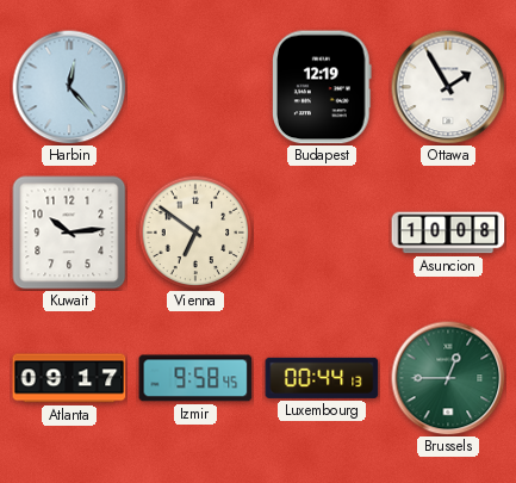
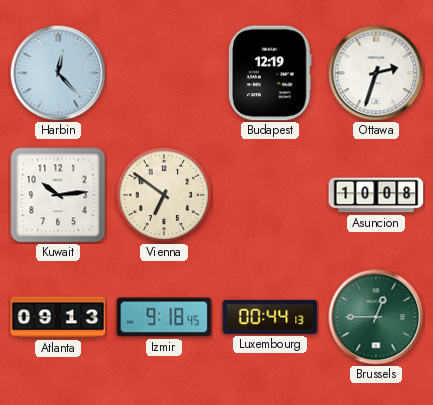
Ottawa: 1:55 -> 2:33 (376, 73)
Atlanta: 09:17 -> 09:13 (58, 317)
Izmir: 9:58 -> 9:18 (164, 317)
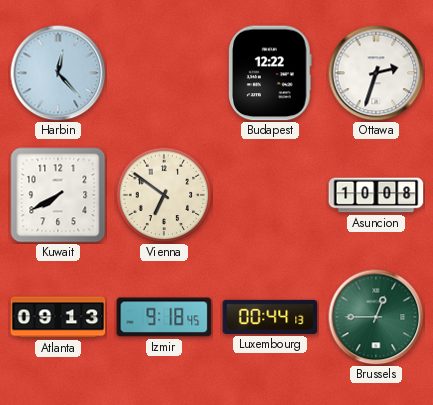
Budapest: 12:19 -> 12:22 (271, 73)
Kuwait: 10:14 -> 7:40 (58, 195)
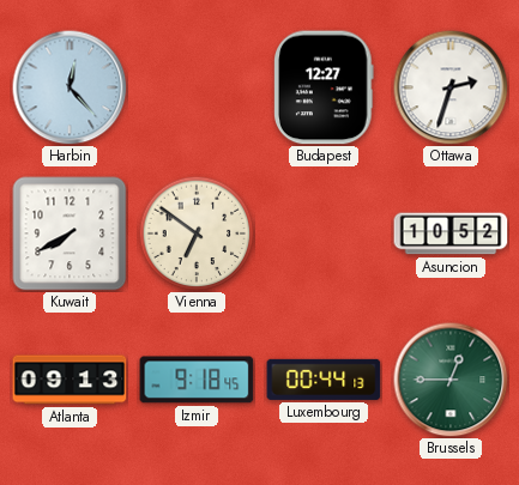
Budapest: 12:22 -> 12:27 (325, 87)
Asuncion: 10:08 -> 10:52 (451, 234)
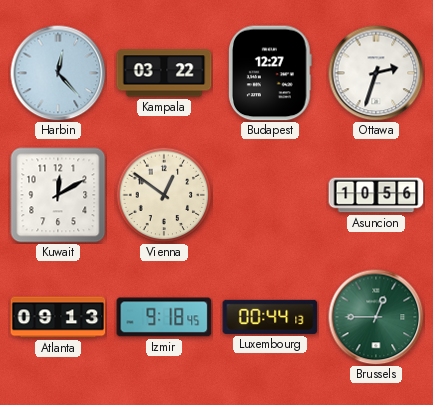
Kampala: none -> 03:22 (164, 73)
Kuwait: 7:40 -> 12:10 (58, 195)
Vienna: 6:51 -> 12:51 (164, 195)
Asuncion: 10:52 -> 10:56 (376, 195)
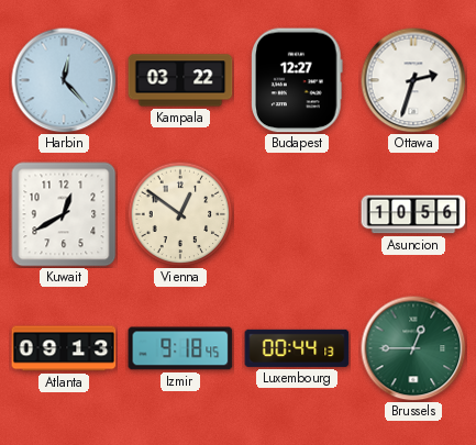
Kuwait: 12:10 -> 12:40 (64, 214)
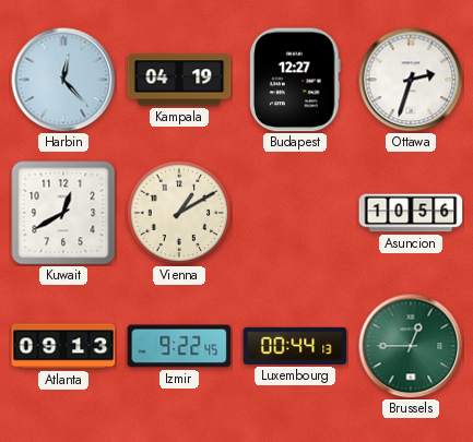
Kampala: 03:22 -> 04:19 (179, 80)
Vienna: 12:51 -> 1:10 (179, 213)
Izmir: 9:18 -> 9:22 (179, 346)
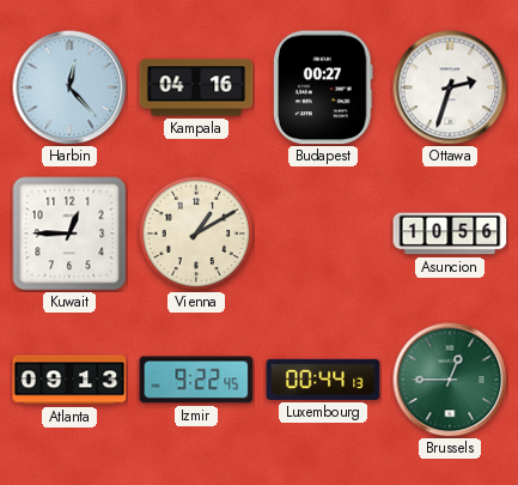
Kampala: 04:19 -> 04:16 (196, 87)
Budapest: 12:27 -> 00:27 (324, 87)
Kuwait: 12:40 -> 12:45 (69, 234)
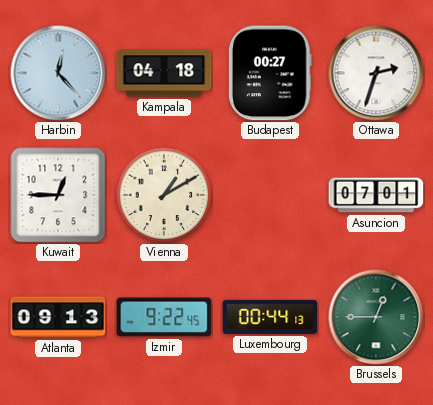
Kampala: 04:16 -> 04:18 (164, 73)
Asuncion: 10:56 -> 07:01 (376, 195)
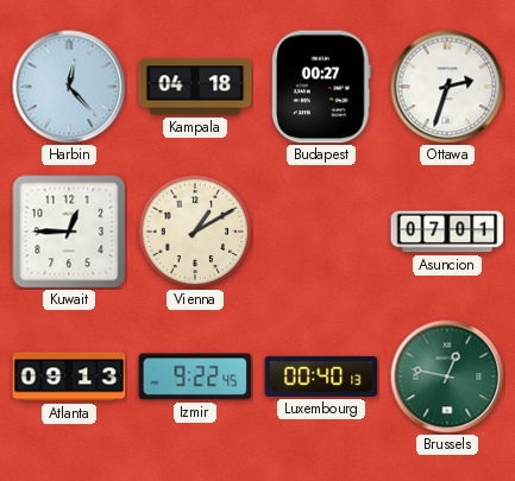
Luxembourg: 00:44 -> 00:40 (321, 376)
Brussels: 12:45 -> 12:47 (447, 376)
